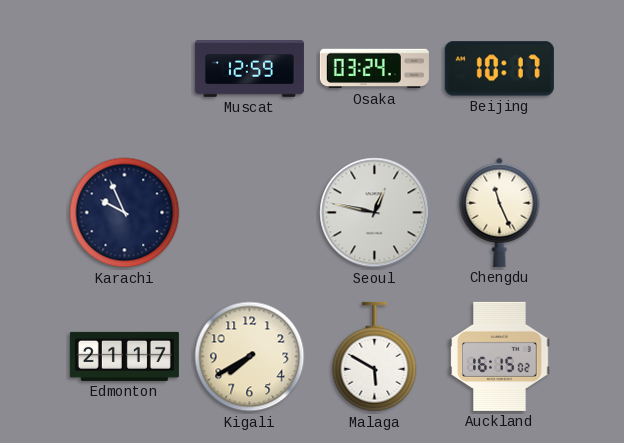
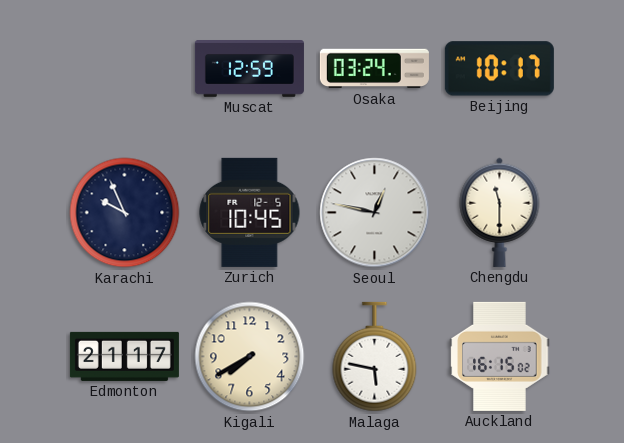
Zurich: none -> 10:45 (250, 212)
Chengdu: 11:26 -> 11:30 (500, 212)
Malaga: 5:50 -> 5:47 (375, 357)
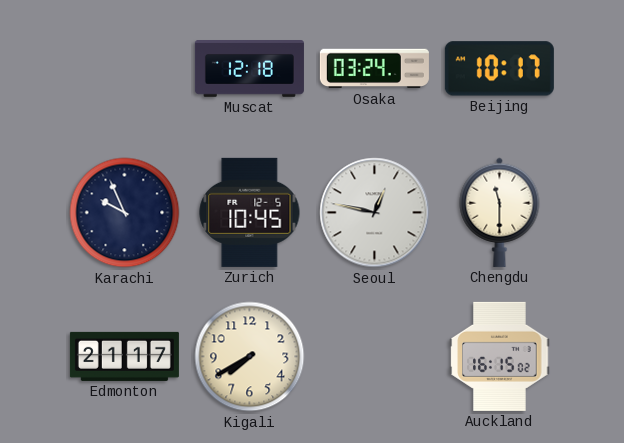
Muscat: 12:59 -> 12:18 (249, 69)
Malaga: 5:47 -> none (375, 357)
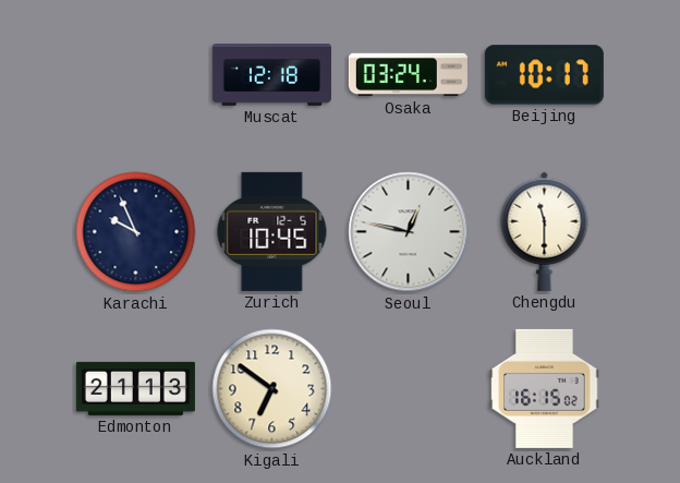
Edmonton: 21:17 -> 21:13 (135, 388)
Kigali: 7:40 -> 6:51 (272, 389)
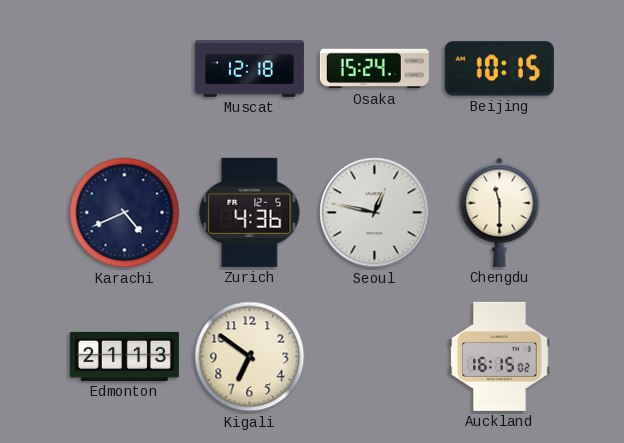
Osaka: 03:24 -> 15:24 (374, 69)
Beijing: 10:17 -> 10:15 (499, 69)
Karachi: 9:56 -> 4:41 (125, 213)
Zurich: 10:45 -> 4:36 (250, 212)
